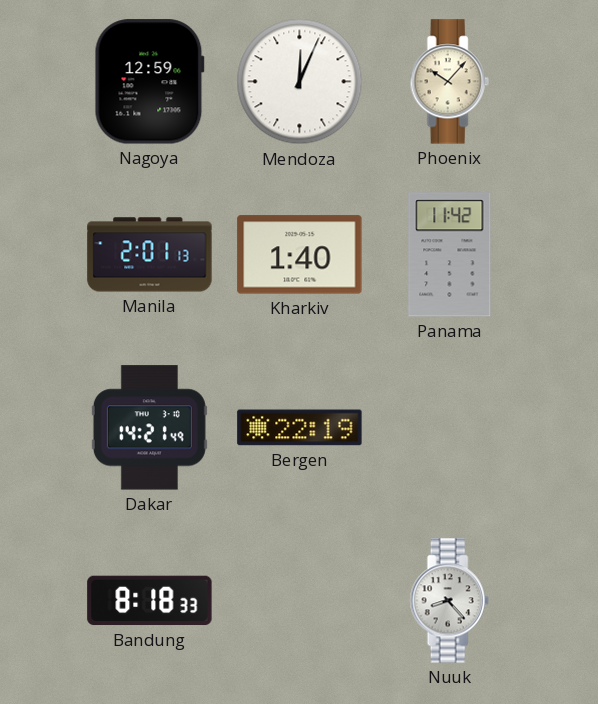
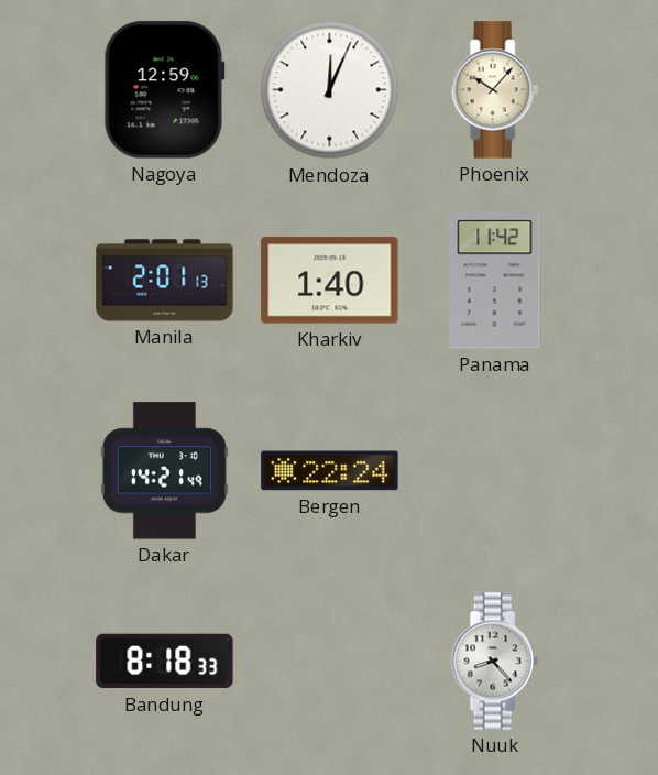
Bergen: 22:19 -> 22:24 (330, 471)
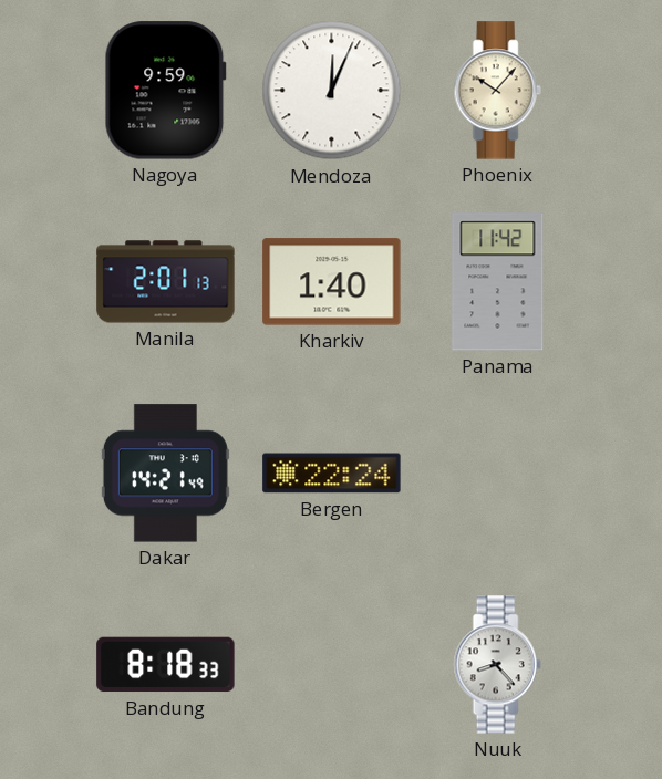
Nagoya: 12:59 -> 9:59 (165, 91)
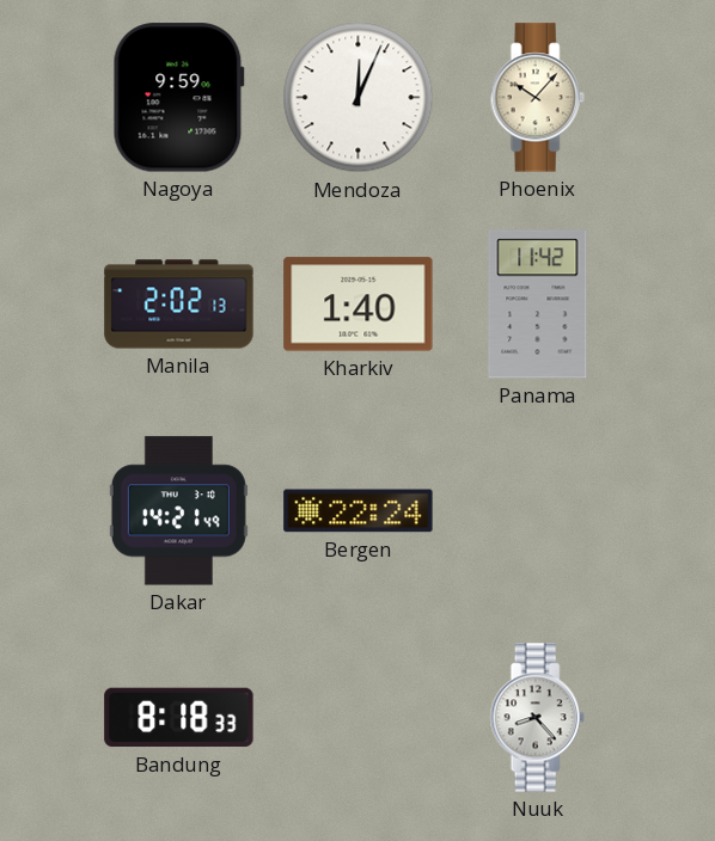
Manila: 2:01 -> 2:02 (179, 305)
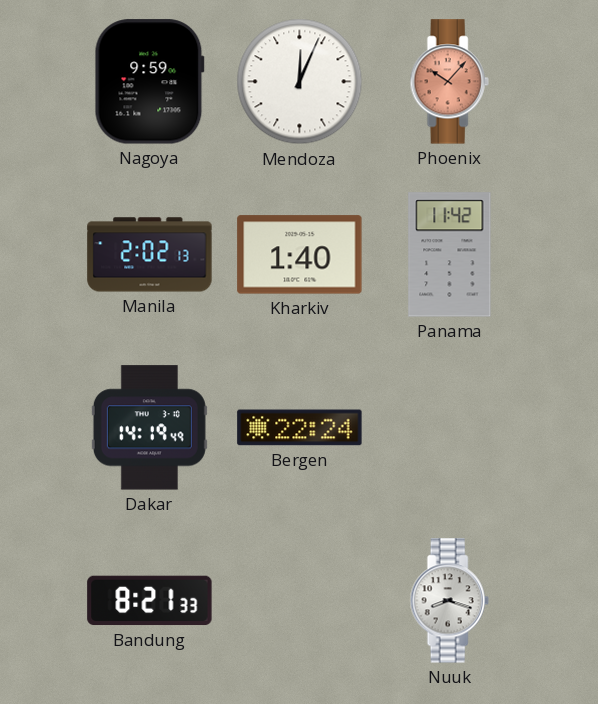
Phoenix dial: cream -> salmon (449, 82)
Dakar: 14:21 -> 14:19 (149, 428)
Bandung: 8:18 -> 8:21 (150, 601)
Nuuk: 8:23 -> 8:18 (449, 601)
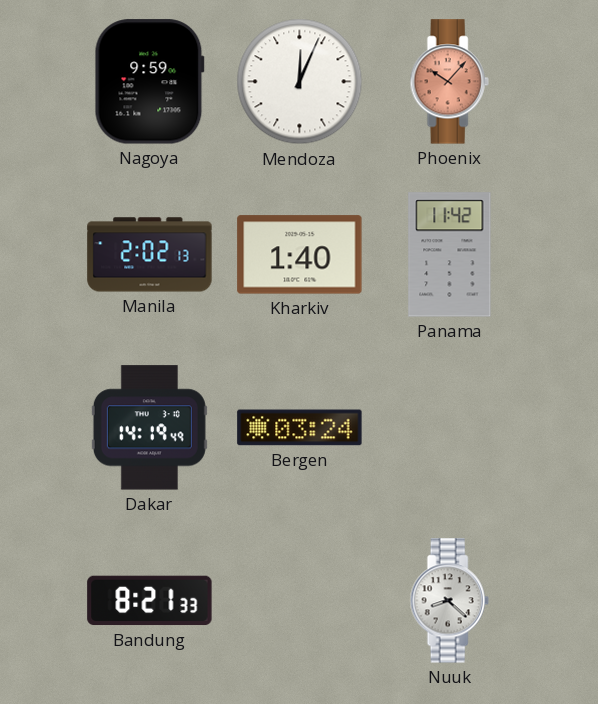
Bergen: 22:24 -> 03:24 (300, 428)
Nuuk: 8:18 -> 8:22 (449, 601)
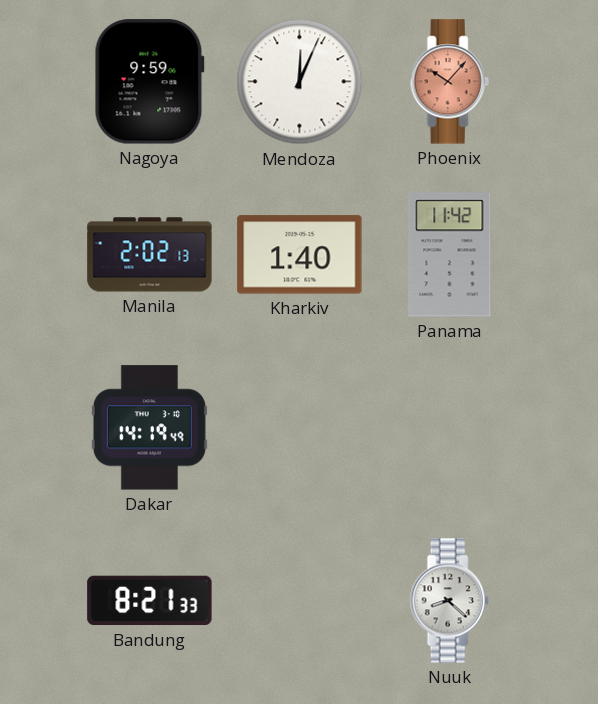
Bergen: 03:24 -> none (300, 428)
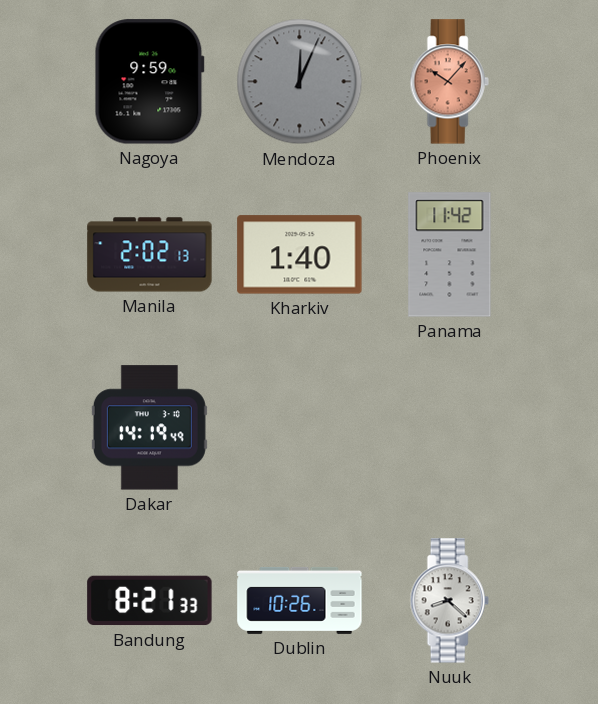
Mendoza dial: white -> grey (300, 82)
Dublin: none -> 10:26 (300, 600)
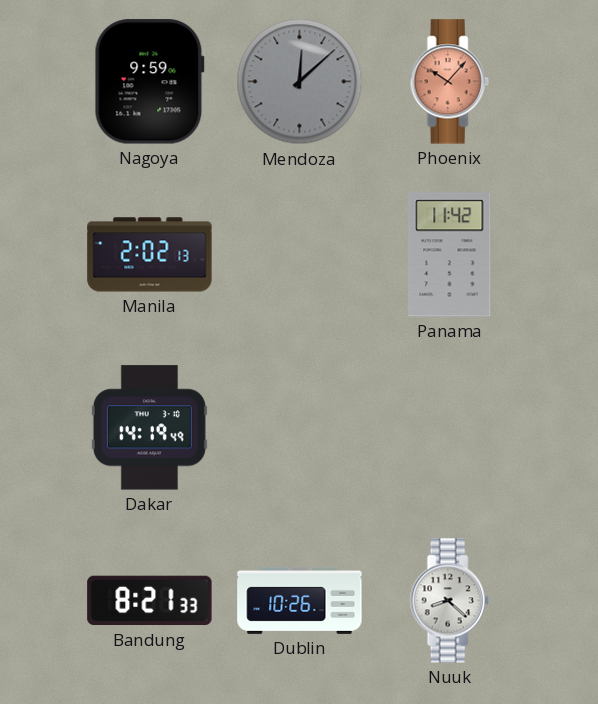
Mendoza: 12:04 -> 12:08 (300, 82)
Kharkiv: 1:40 -> none (300, 255)
